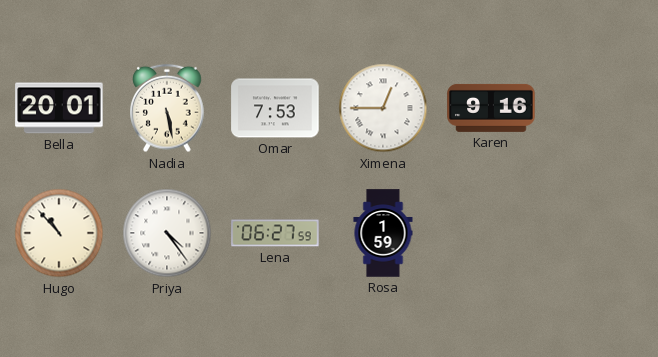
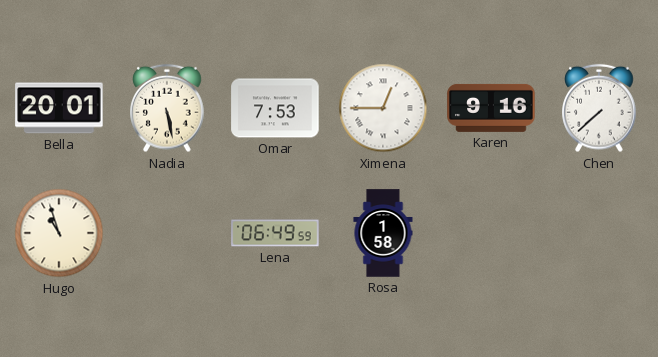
Chen: none -> 7:38 (599, 108)
Hugo: 10:53 -> 10:57 (59, 233)
Priya: 4:24 -> none (167, 233)
Lena: 06:27 -> 06:49 (275, 233)
Rosa: 1:59 -> 1:58 (383, 233)
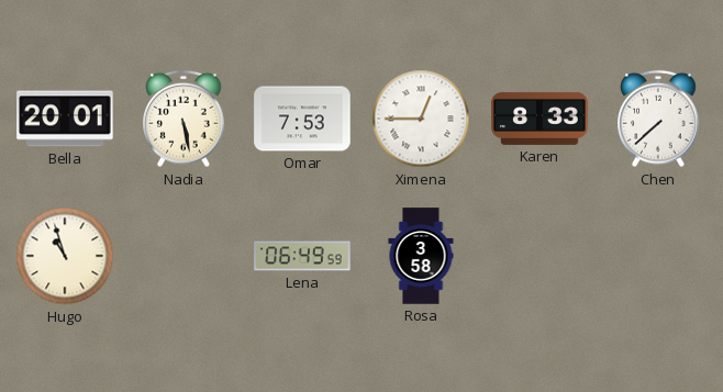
Karen: 9:16 -> 8:33 (540, 119)
Rosa: 1:58 -> 3:58 (421, 256)
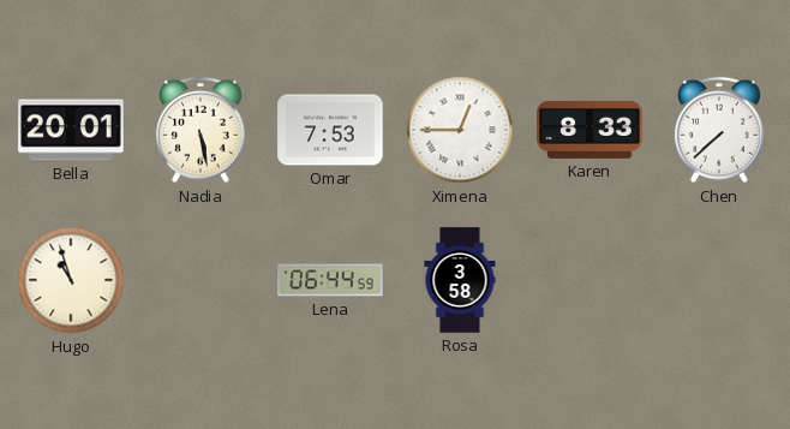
Lena: 06:49 -> 06:44 (330, 280)
